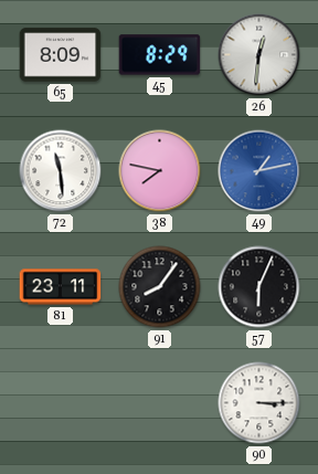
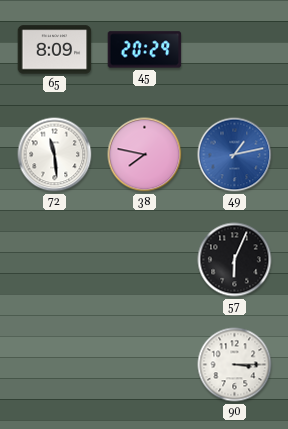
45: 8:29 -> 20:29 (145, 50)
26: 12:31 -> none (259, 55)
81: 23:11 -> none (61, 287)
91: 8:06 -> none (160, 287)
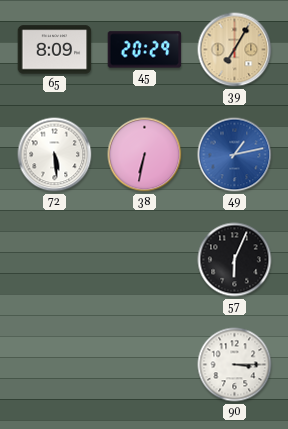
39: none -> 7:05 (235, 50)
72: 11:29 -> 5:29 (55, 155)
38: 7:47 -> 6:32 (145, 155)
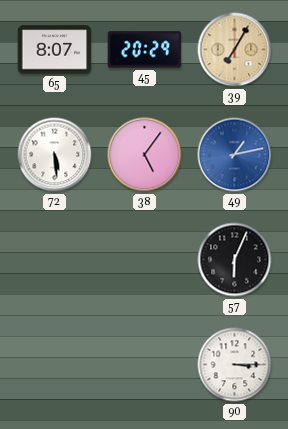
65: 8:09 -> 8:07 (55, 50)
38: 6:32 -> 5:06 (145, 155)
